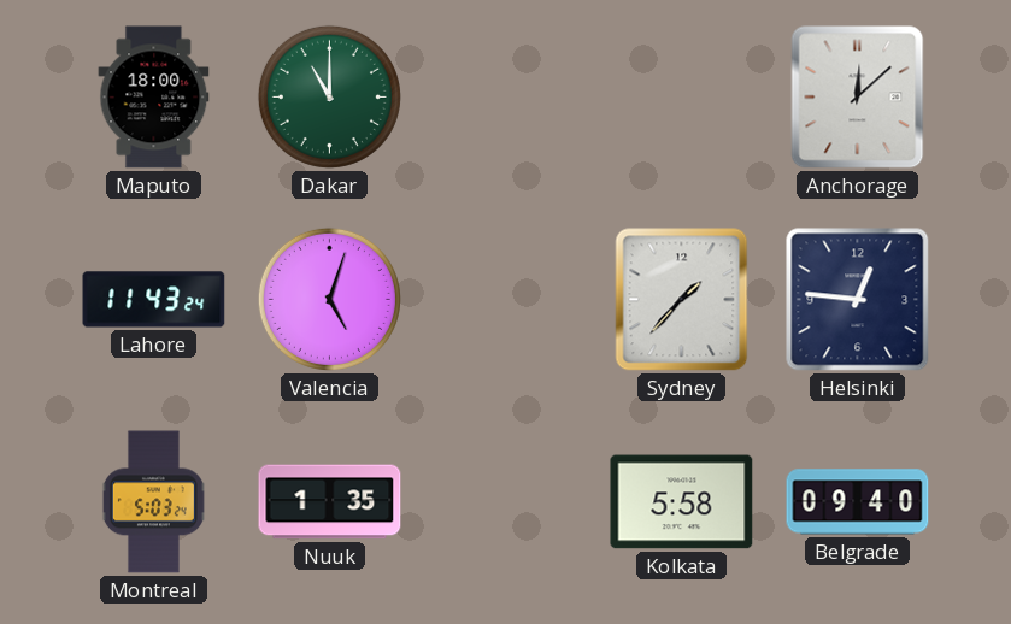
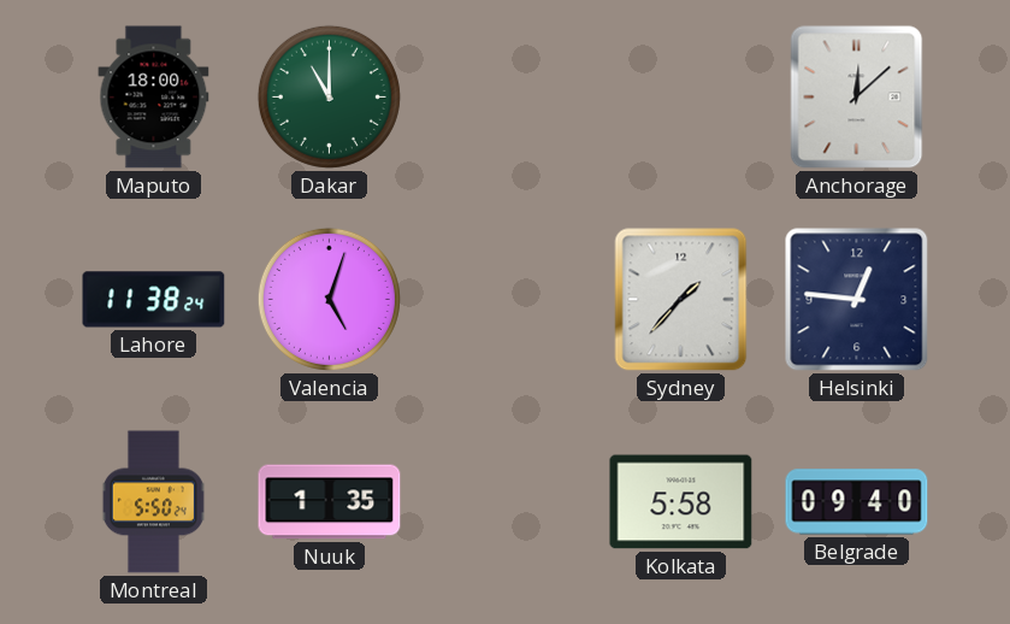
Lahore: 11:43 -> 11:38 (154, 300)
Montreal: 5:03 -> 5:50 (153, 502)
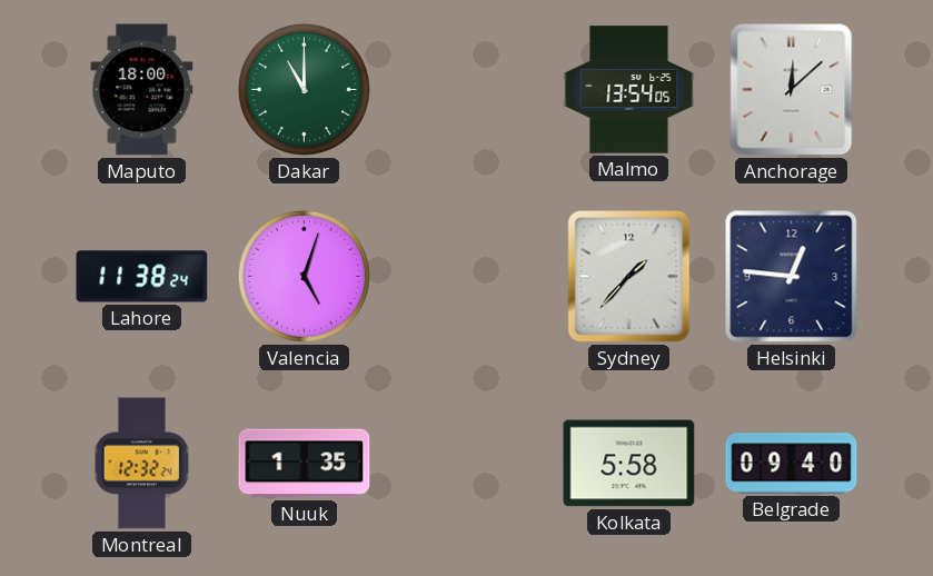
Malmo: none -> 13:54 (629, 90)
Montreal: 5:50 -> 12:32 (141, 464)
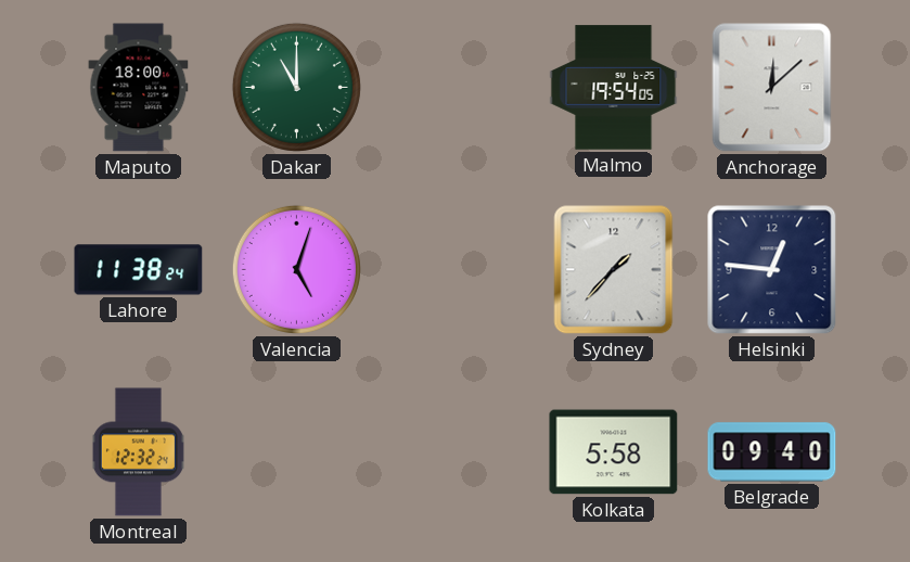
Malmo: 13:54 -> 19:54 (614, 88)
Nuuk: 1:35 -> none (305, 464)
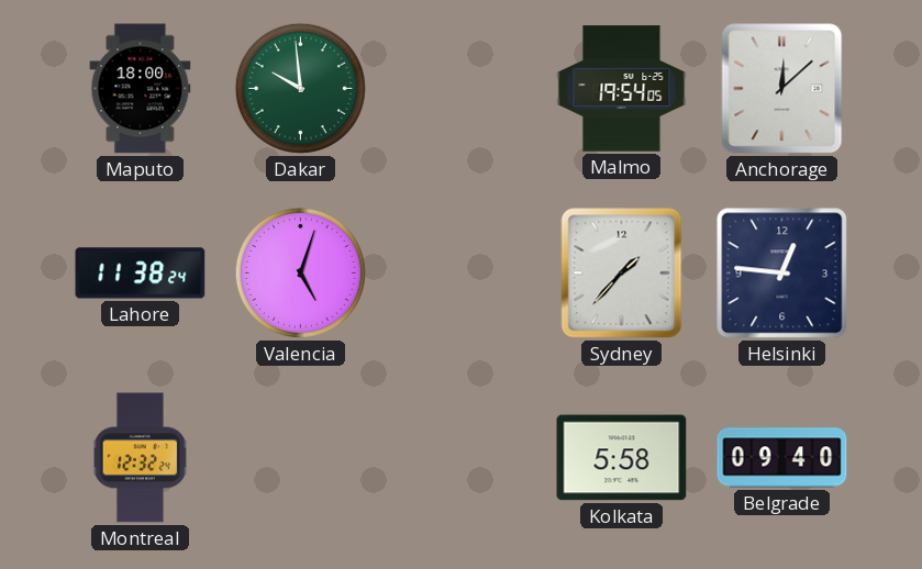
Dakar: 11:00 -> 9:59 (300, 88)
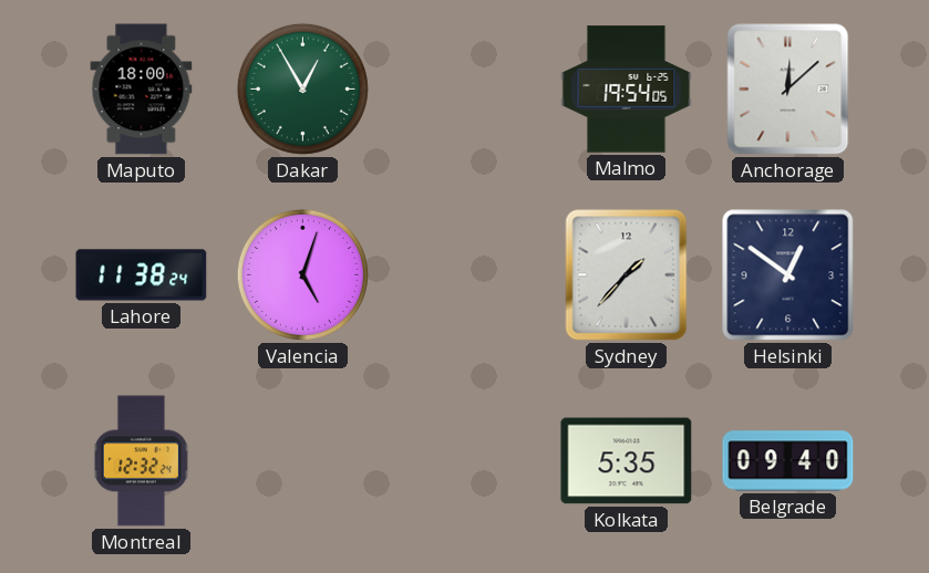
Dakar: 9:59 -> 12:55 (302, 88)
Helsinki: 12:46 -> 12:51 (788, 275)
Kolkata: 5:58 -> 5:35 (627, 461)
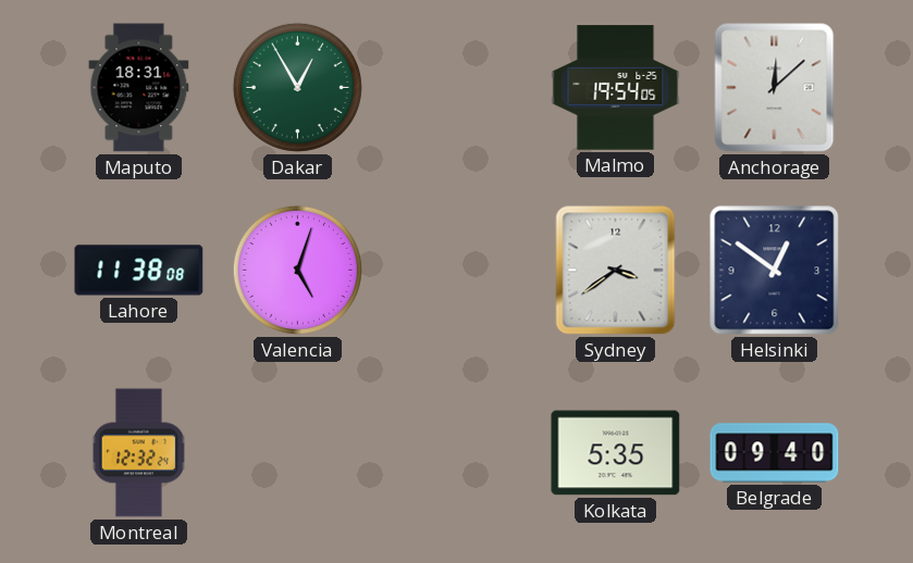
Maputo: 18:00 -> 18:31 (139, 88)
Lahore: 11:38:24 -> 11:38:08 (139, 271)
Sydney: 1:37 -> 3:39 (616, 271)
